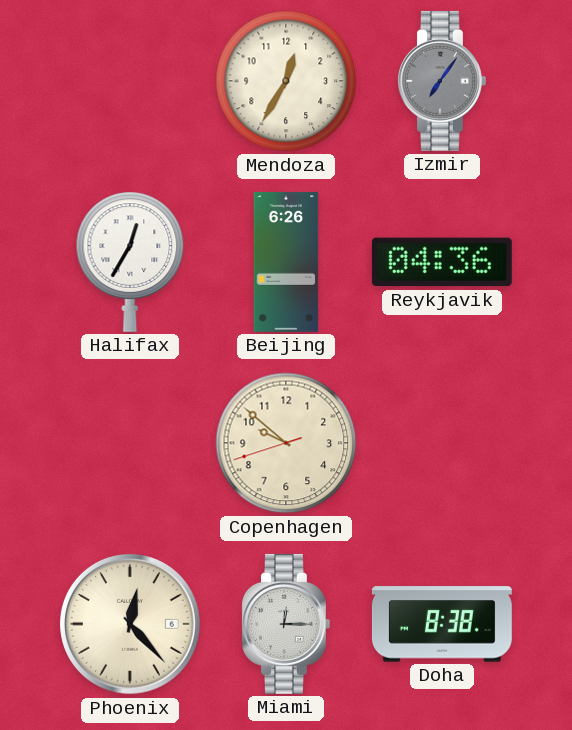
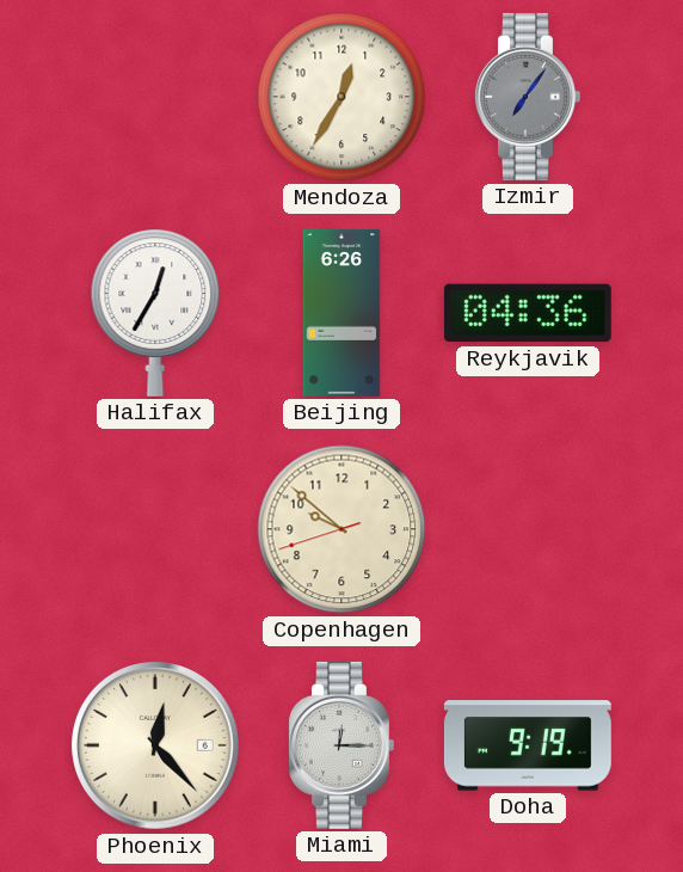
Doha: 8:38 -> 9:19 (528, 745)
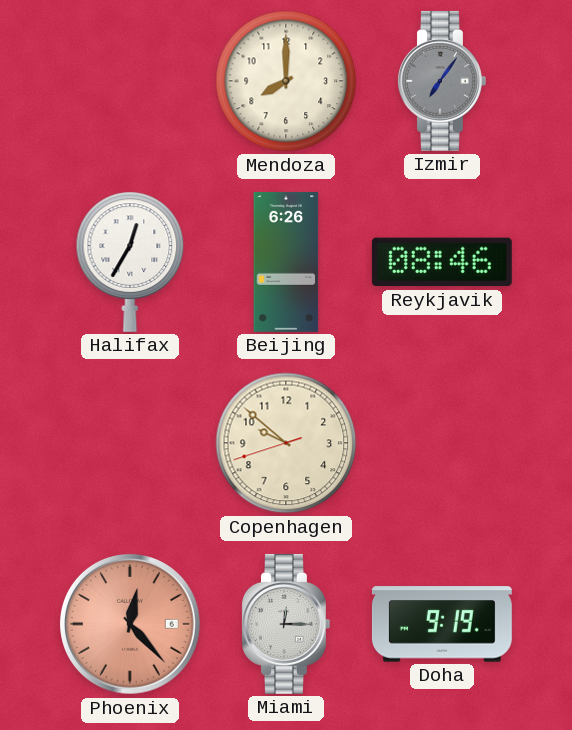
Mendoza: 12:35 -> 8:00 (286, 81)
Reykjavik: 04:36 -> 08:46 (442, 262)
Phoenix dial: cream -> salmon (131, 625)
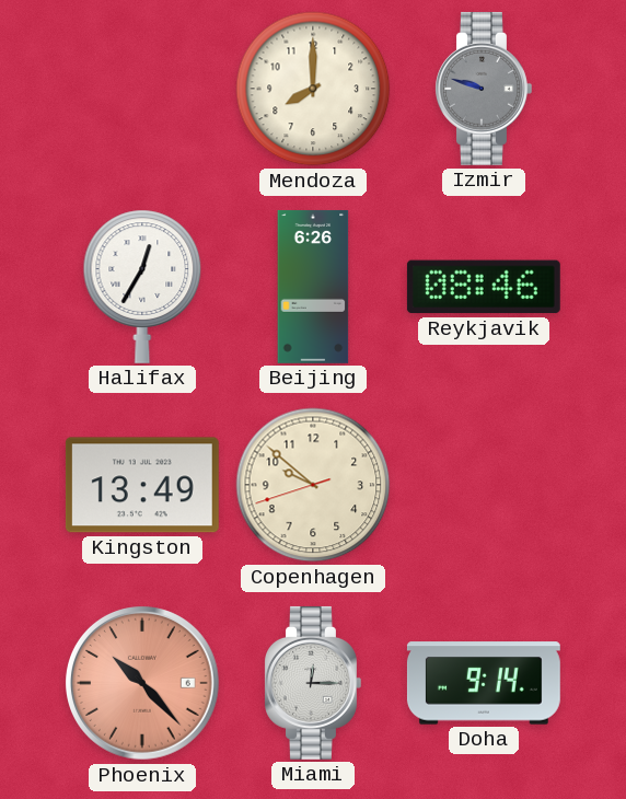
Izmir: 7:06 -> 9:48 (484, 89)
Kingston: none -> 13:49 (142, 485)
Phoenix: 12:23 -> 10:23 (143, 684)
Doha: 9:19 -> 9:14 (484, 683)
